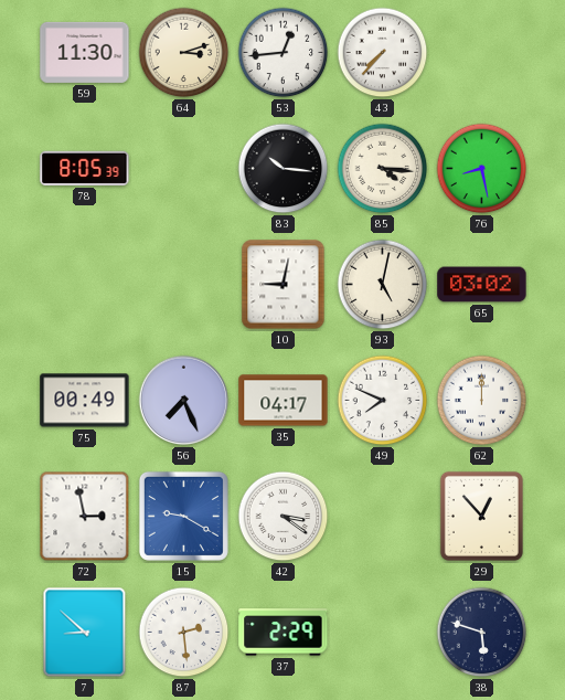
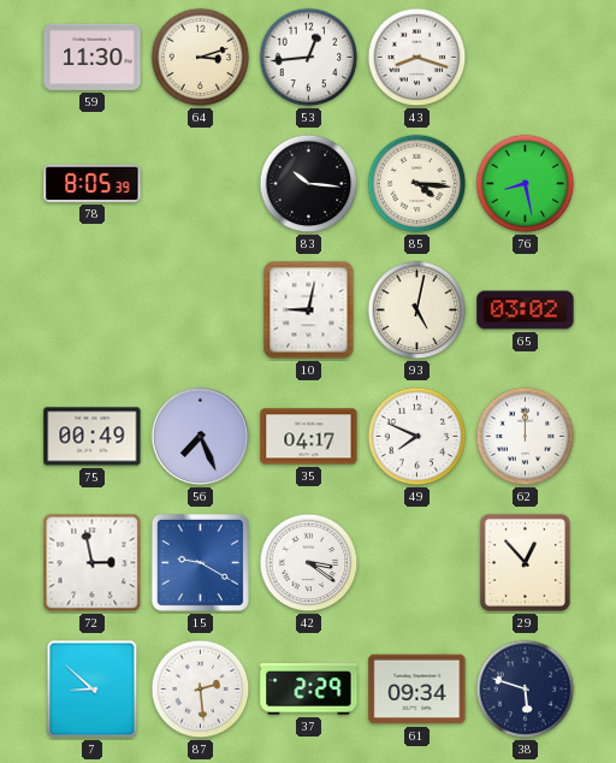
43: 7:37 -> 8:18 (417, 58)
61: none -> 09:34 (417, 690)
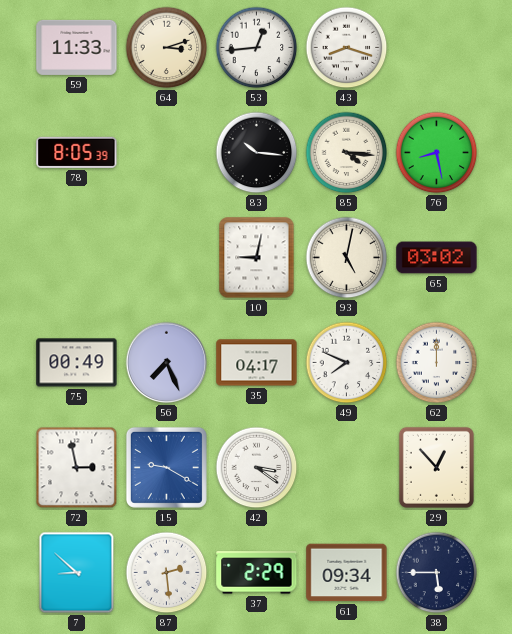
59: 11:30 -> 11:33 (77, 47)
38: 5:48 -> 5:45 (437, 573)
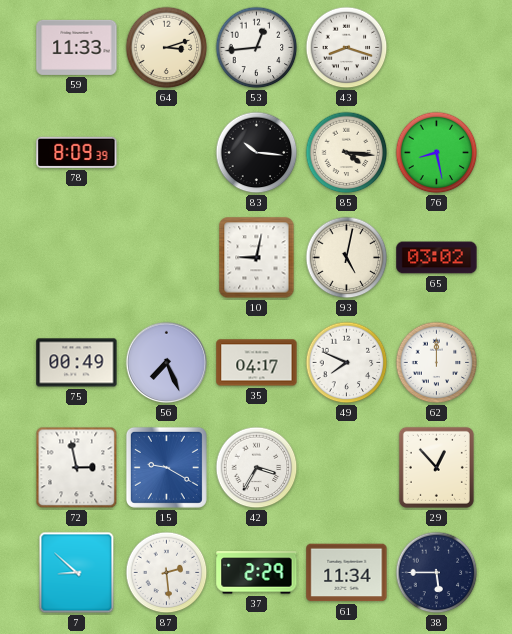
78: 8:05 -> 8:09 (77, 152)
42: 3:21 -> 3:35 (257, 468)
61: 09:34 -> 11:34 (347, 573)
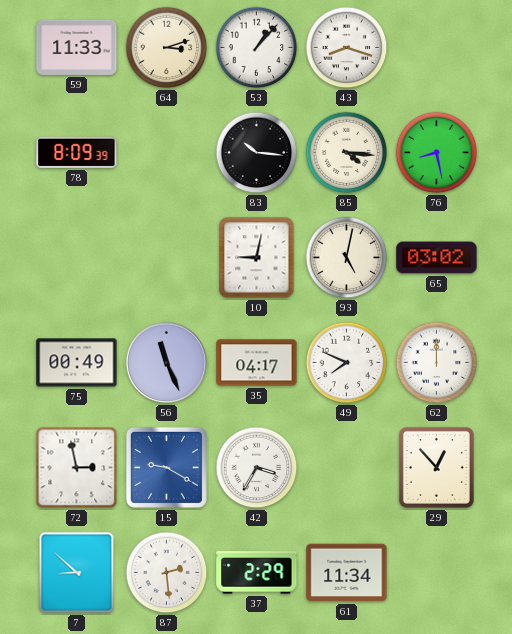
53: 12:44 -> 1:07 (257, 48)
56: 7:26 -> 11:26 (167, 363)
38: 5:45 -> none (437, 573)
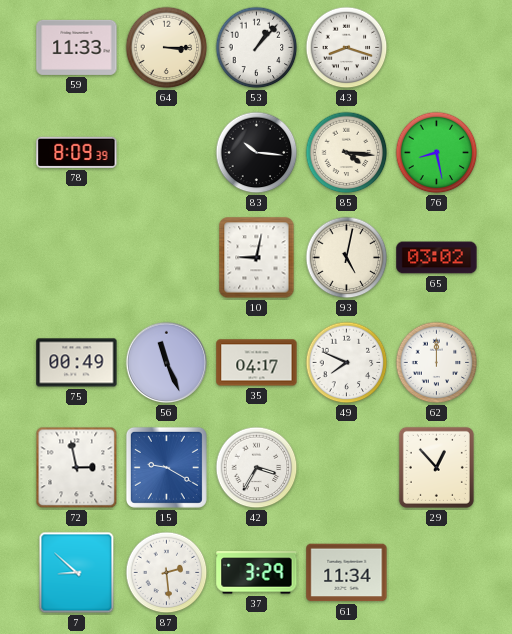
64: 3:12 -> 3:15 (167, 48)
37: 2:29 -> 3:29 (257, 573)
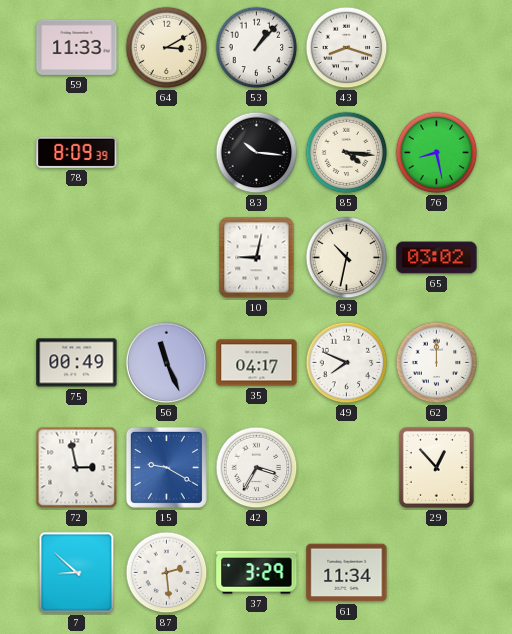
64: 3:15 -> 3:10 (167, 48)
93: 5:02 -> 10:32 (347, 258)
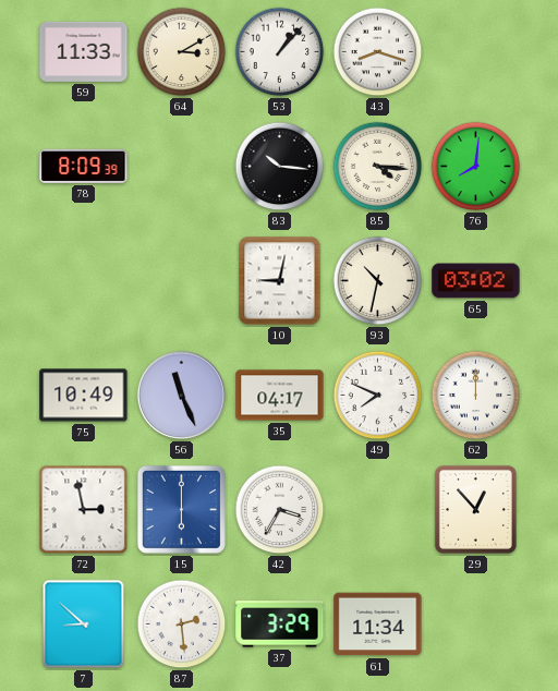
76: 8:28 -> 8:01 (476, 167)
75: 00:49 -> 10:49 (84, 396)
15: 9:20 -> 6:00 (181, 509)
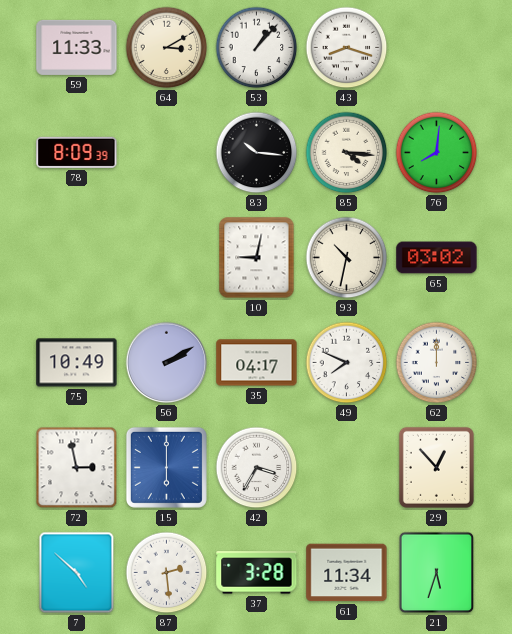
56: 11:26 -> 2:10 (167, 363)
7: 8:52 -> 4:52 (77, 573)
37: 3:29 -> 3:28 (257, 573)
21: none -> 5:33 (437, 573)
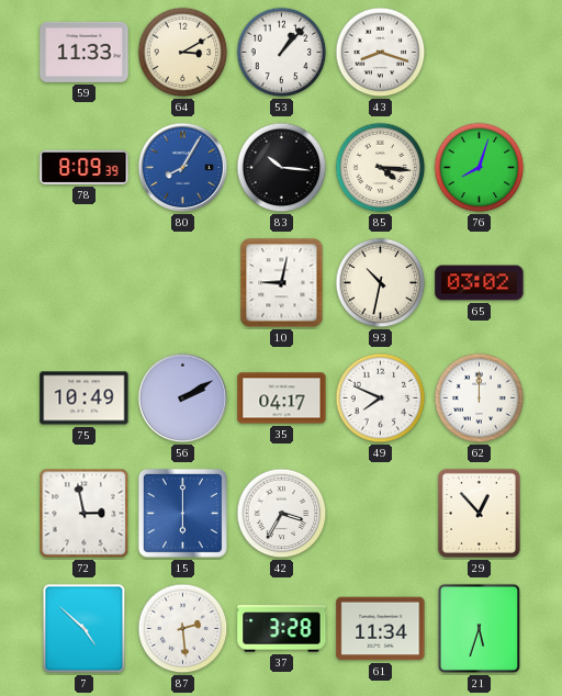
80: none -> 8:05 (183, 168)
76: 8:01 -> 8:03 (480, 168)
